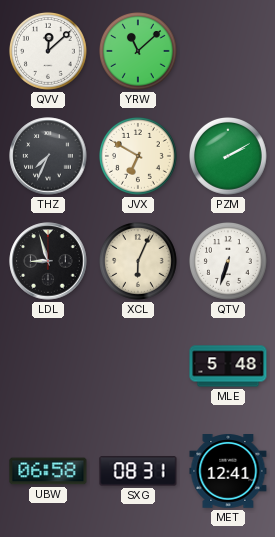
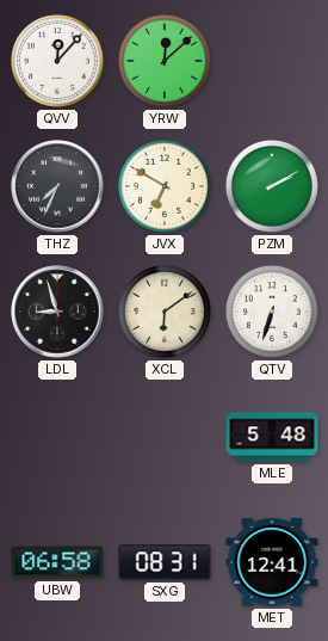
QVV: 12:08 -> 12:07 (58, 62)
YRW: 11:08 -> 12:08 (166, 62)
XCL: 6:04 -> 6:09 (166, 313)
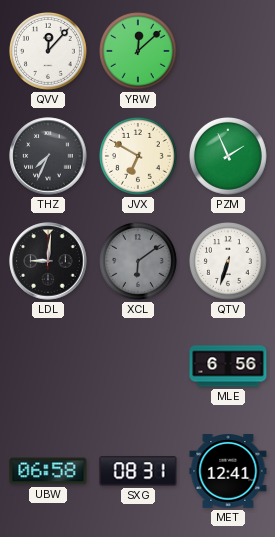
PZM: 2:10 -> 1:56 (229, 157)
LDL: 8:57 -> 9:01 (48, 261)
XCL dial: cream -> grey (139, 262)
MLE: 5:48 -> 6:56 (228, 366)
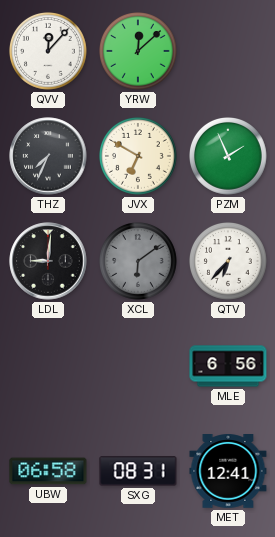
QTV: 6:33 -> 6:37 (229, 262)
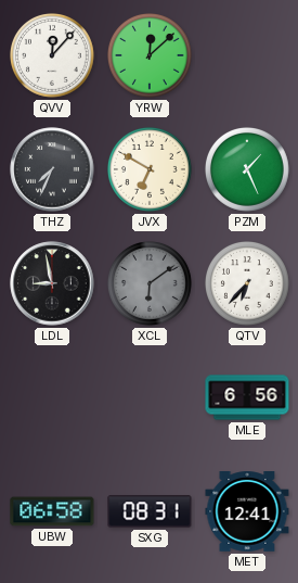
PZM: 1:56 -> 1:26 (248, 170)
LDL: 9:01 -> 8:58 (52, 283)
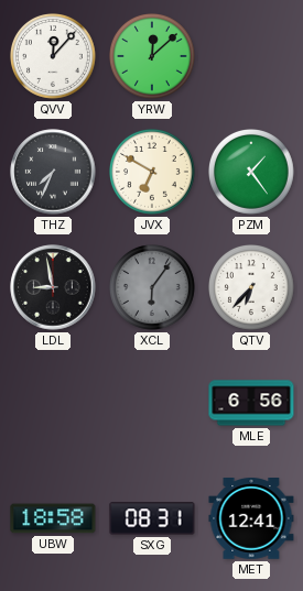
PZM: 1:26 -> 1:24 (252, 173)
XCL: 6:09 -> 6:06 (153, 288)
UBW: 06:58 -> 18:58 (53, 518)
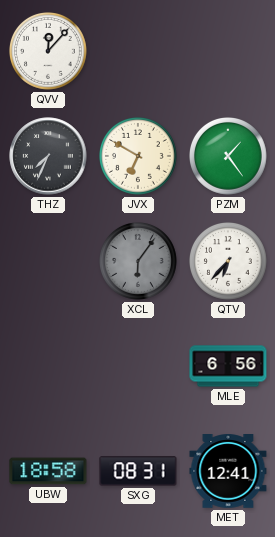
YRW: 12:08 -> none (153, 57)
LDL: 8:58 -> none (53, 287)
